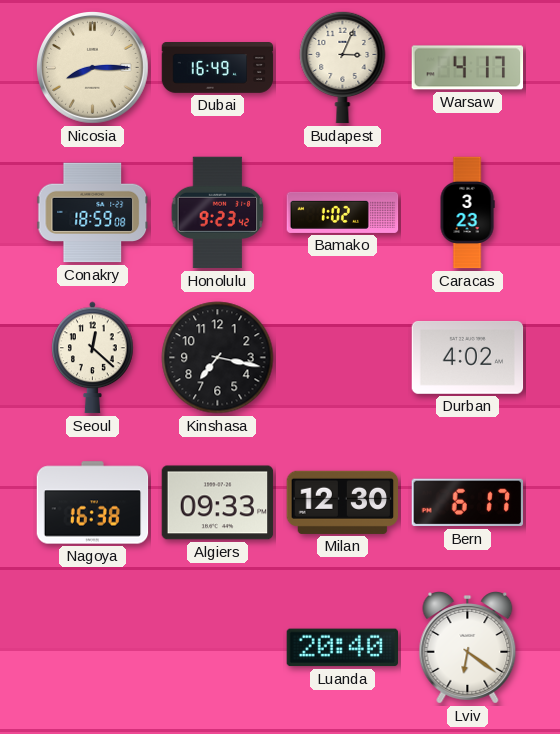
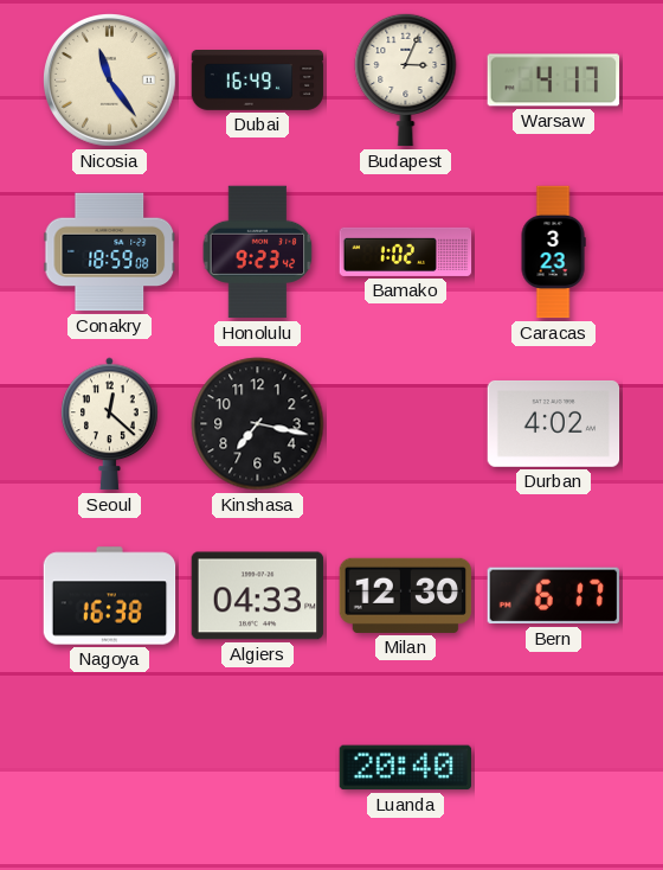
Nicosia: 8:15 -> 11:24 (110, 81)
Algiers: 09:33 -> 04:33 (258, 596)
Lviv: 6:21 -> none (468, 648)
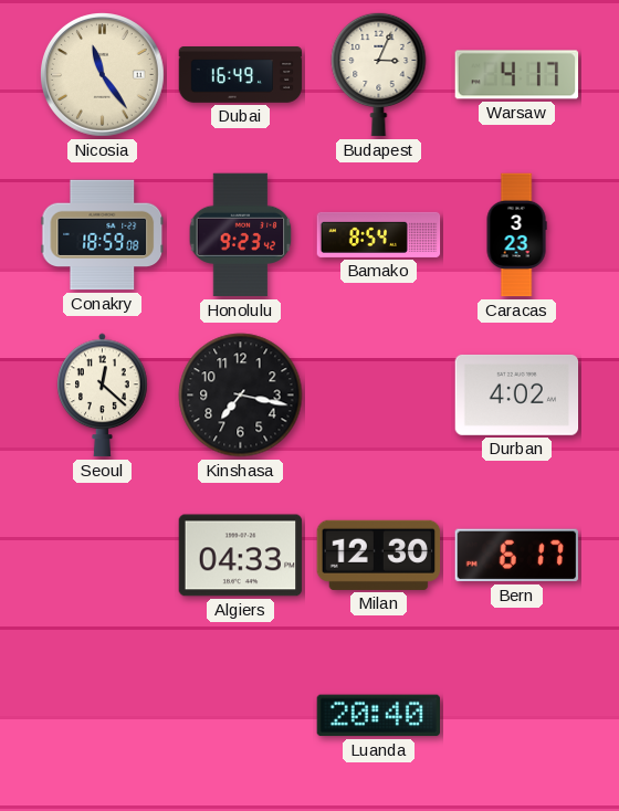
Bamako: 1:02 -> 8:54 (379, 234)
Nagoya: 16:38 -> none (110, 596)
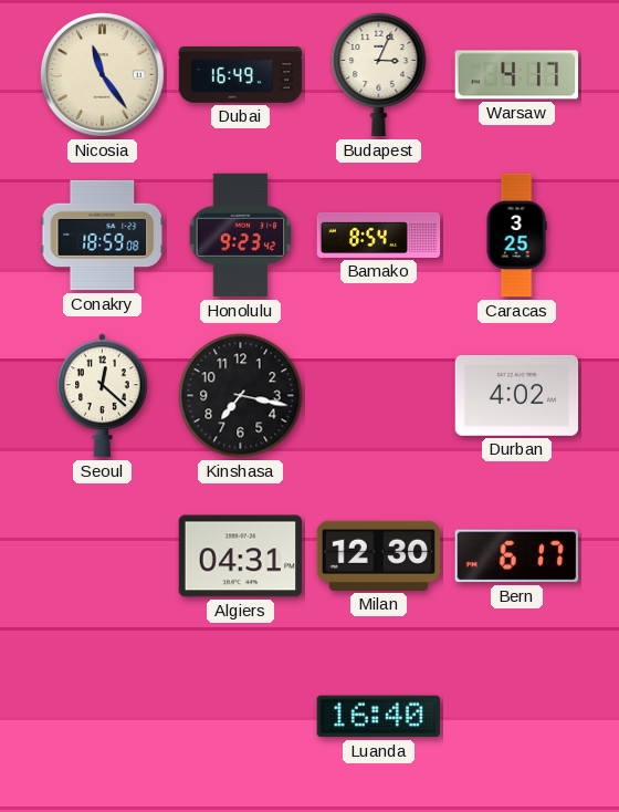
Caracas: 3:23 -> 3:25 (516, 236)
Algiers: 04:33 -> 04:31 (241, 556)
Luanda: 20:40 -> 16:40 (378, 717)
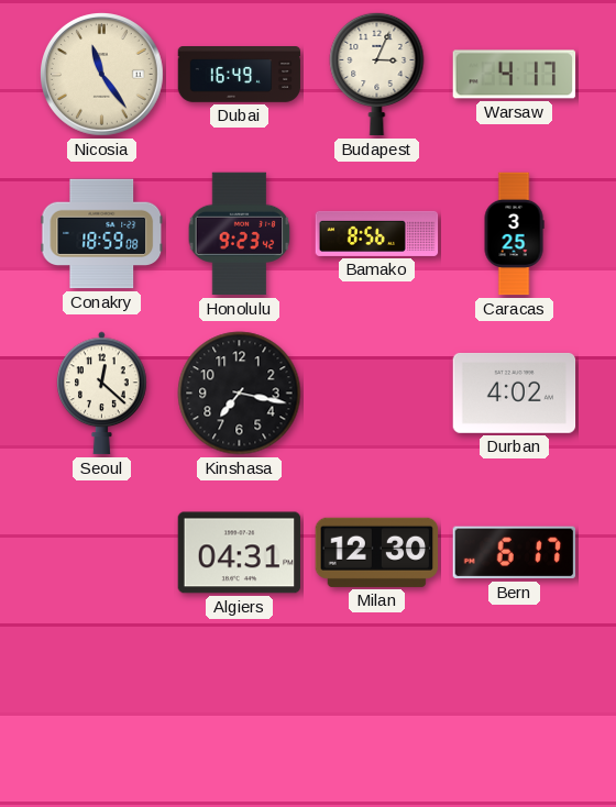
Bamako: 8:54 -> 8:56 (377, 233)
Luanda: 16:40 -> none (378, 717)
